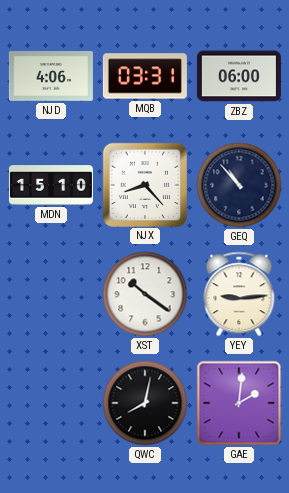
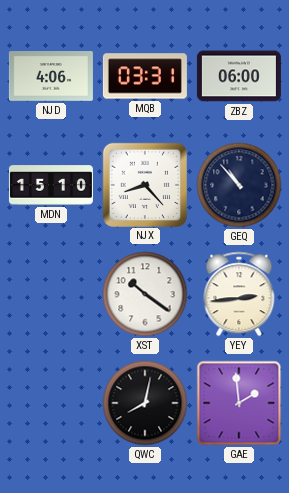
YEY: 9:14 -> 2:44 (239, 294)
GAE: 2:01 -> 1:59 (239, 403)
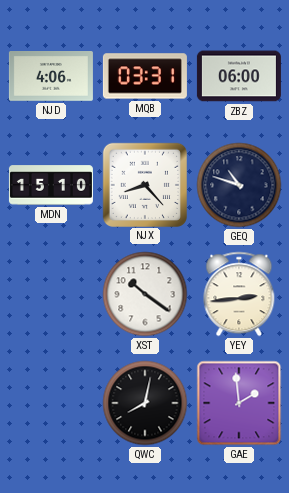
GEQ: 10:53 -> 10:48 (239, 185)
